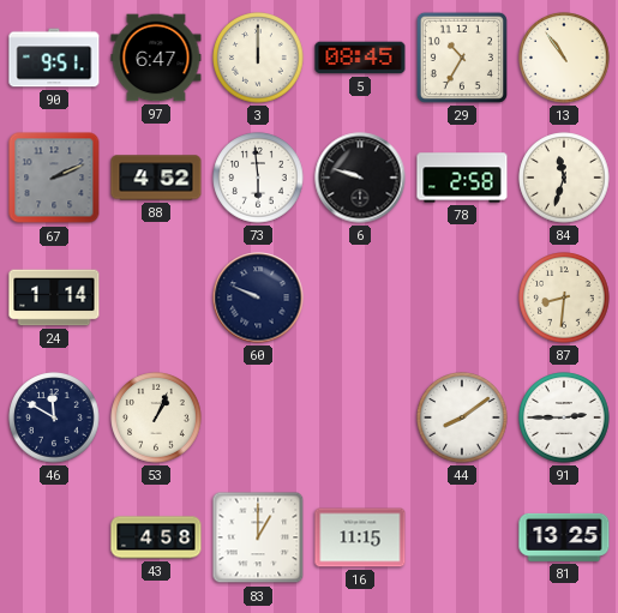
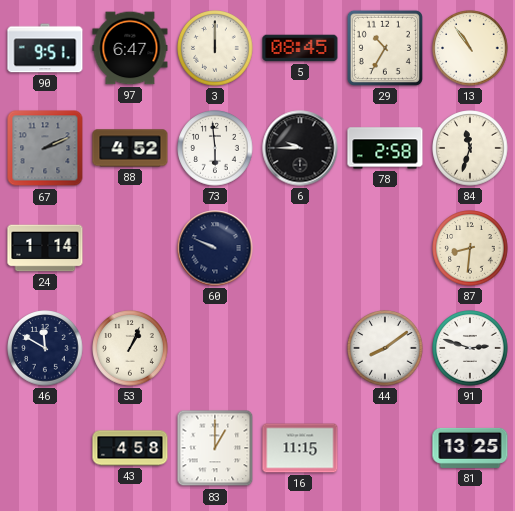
6: 9:48 -> 9:45 (300, 148)
91: 2:45 -> 2:48 (470, 348)
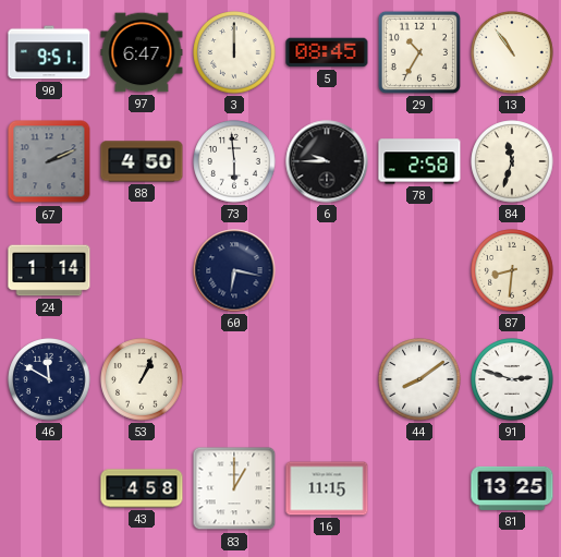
88: 4:52 -> 4:50 (142, 161)
60: 9:49 -> 6:17 (234, 270)
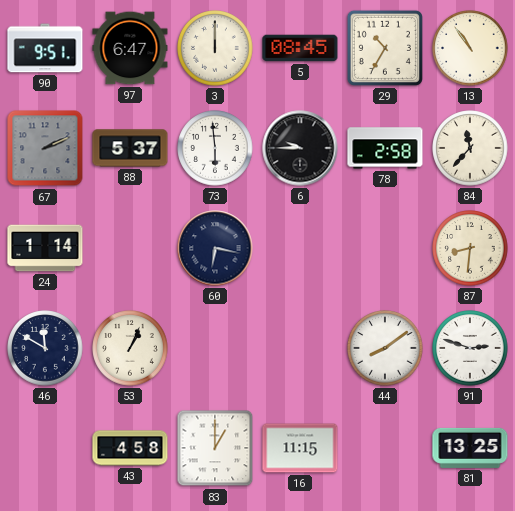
88: 4:50 -> 5:37 (130, 148)
84: 11:33 -> 11:37 (470, 148)
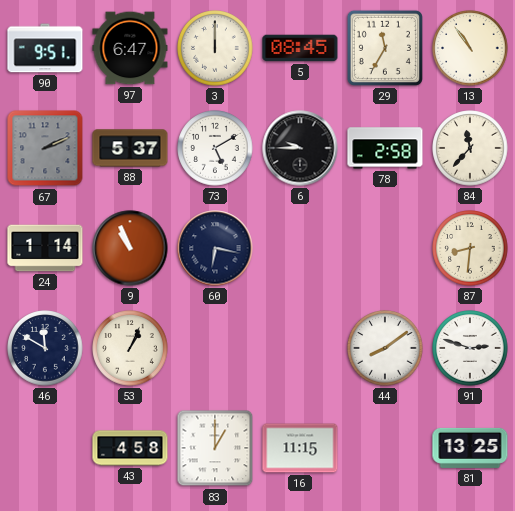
29: 10:35 -> 11:35 (385, 48)
73: 5:59 -> 5:10 (215, 148)
9: none -> 10:56 (130, 248)
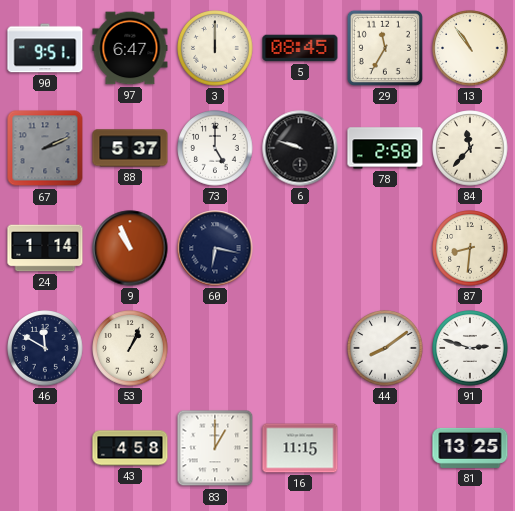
73: 5:10 -> 5:00 (215, 148)
6: 9:45 -> 9:48 (300, 148)
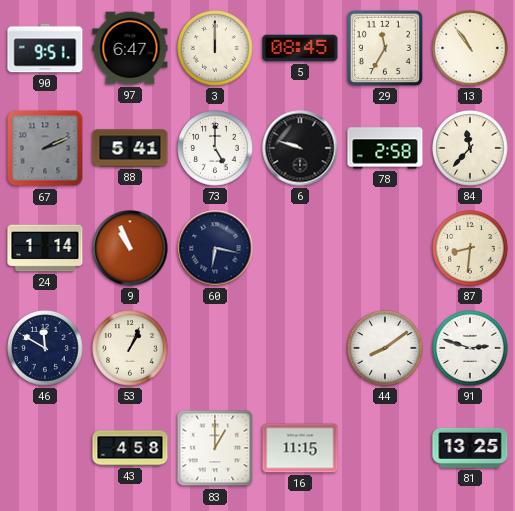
88: 5:37 -> 5:41 (130, 148)
